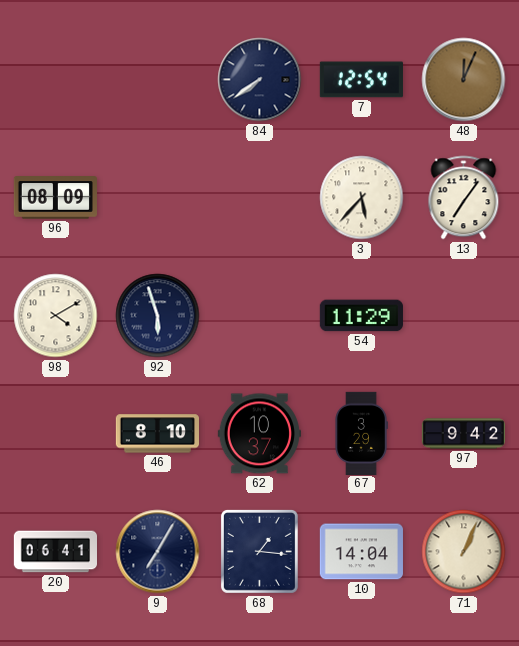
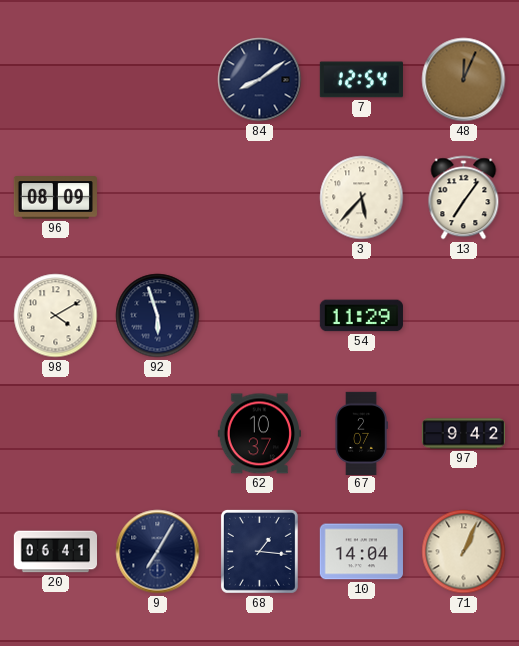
84: 7:39 -> 8:09 (260, 80)
46: 8:10 -> none (157, 434)
67: 3:29 -> 2:07 (361, 433)
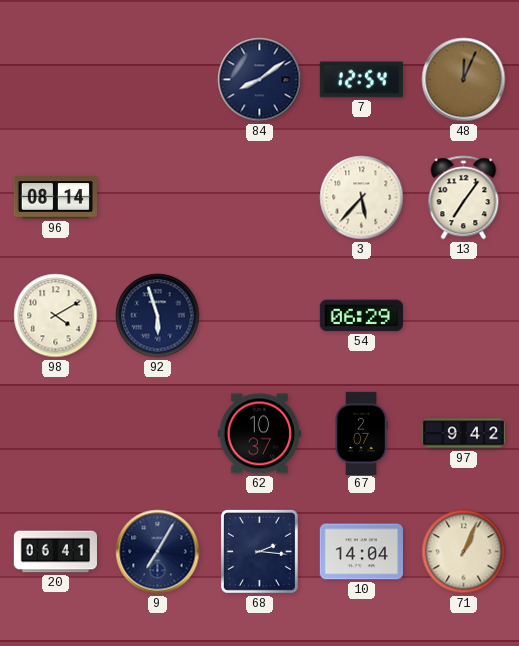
96: 08:09 -> 08:14 (55, 198)
54: 11:29 -> 06:29 (361, 316)
68: 1:16 -> 2:16 (259, 551)
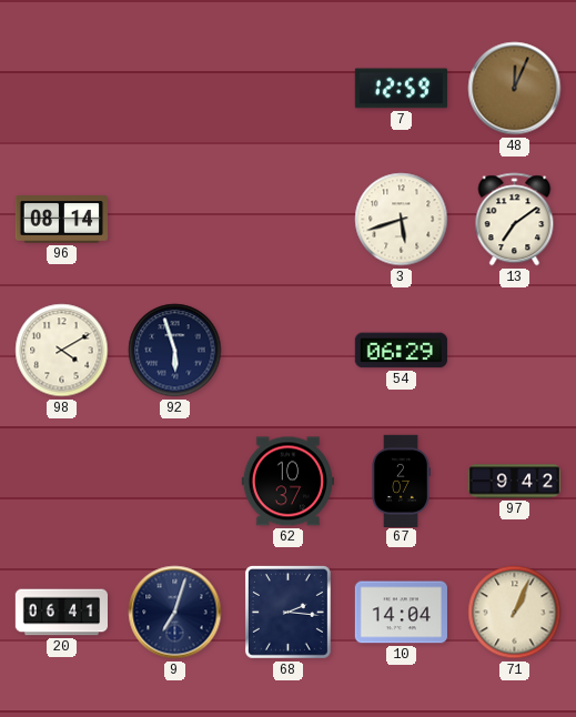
84: 8:09 -> none (260, 80)
7: 12:54 -> 12:59 (401, 89)
3: 5:37 -> 5:42 (402, 220)
13: 7:06 -> 7:09 (515, 220)
9: 7:05 -> 7:03 (175, 613)
